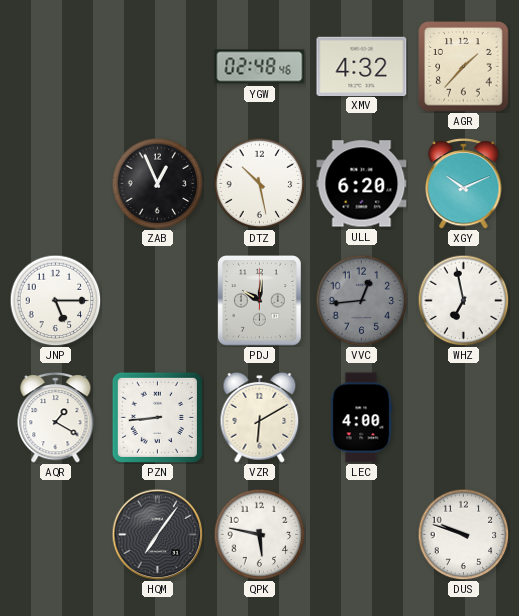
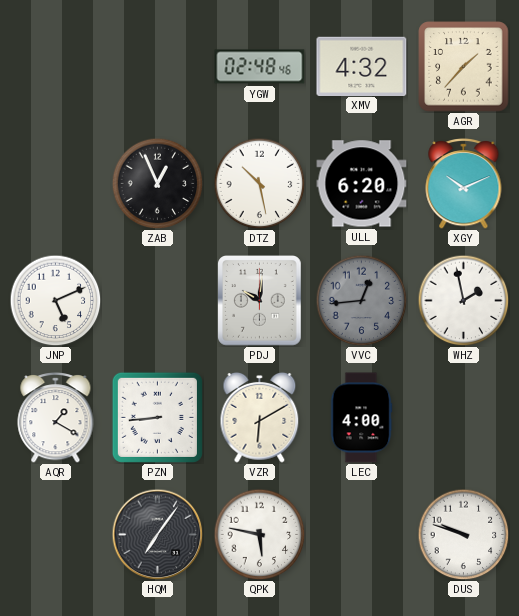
JNP: 5:15 -> 5:11 (55, 300)
WHZ: 6:58 -> 1:58 (463, 300)
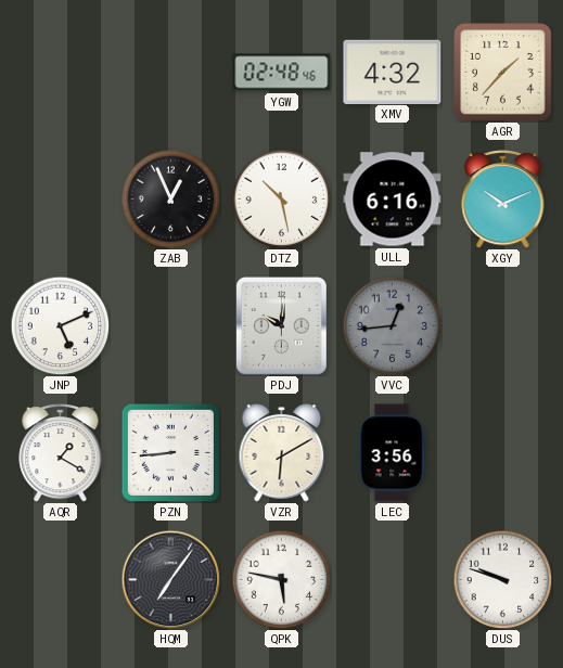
ULL: 6:20 -> 6:16 (393, 200)
WHZ: 1:58 -> none (463, 300)
LEC: 4:00 -> 3:56 (392, 453)
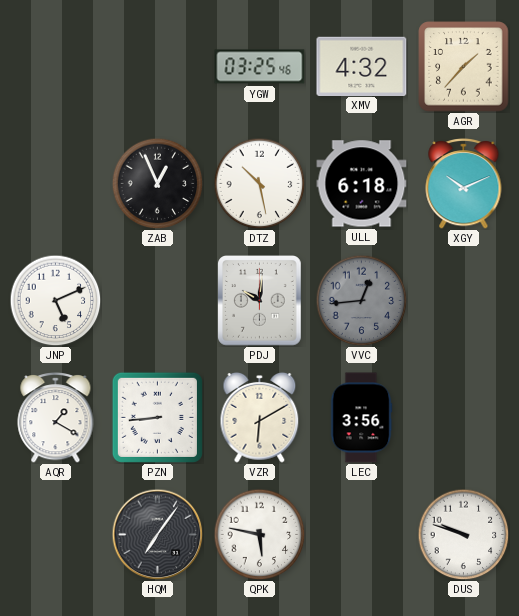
YGW: 02:48 -> 03:25 (260, 67)
ULL: 6:16 -> 6:18 (362, 184)
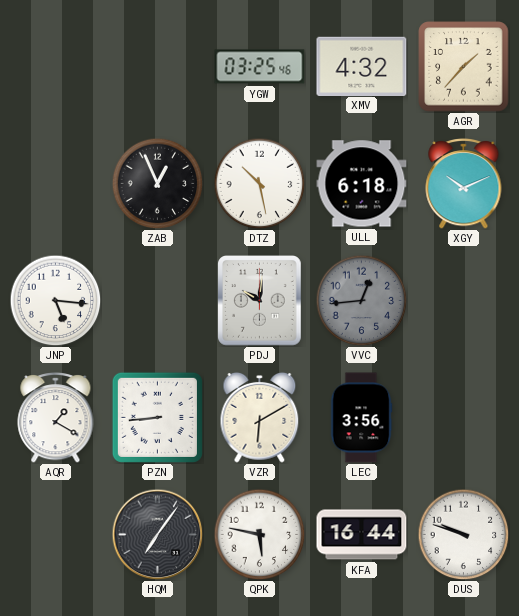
JNP: 5:11 -> 5:16 (55, 300)
KFA: none -> 16:44 (362, 535)
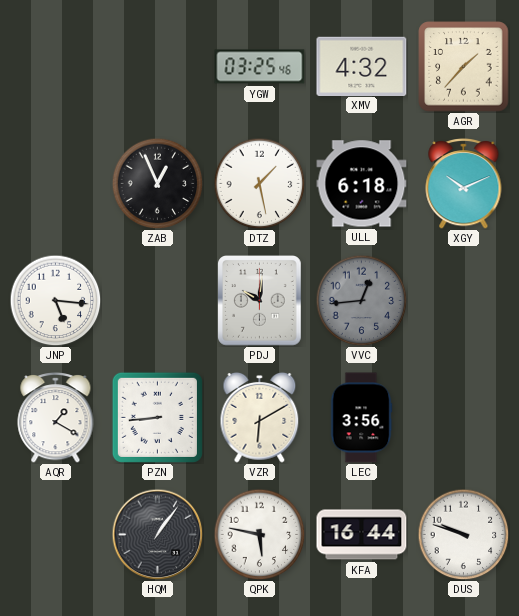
DTZ: 10:28 -> 1:28 (259, 183)
HQM: 7:06 -> 1:06 (157, 534)
